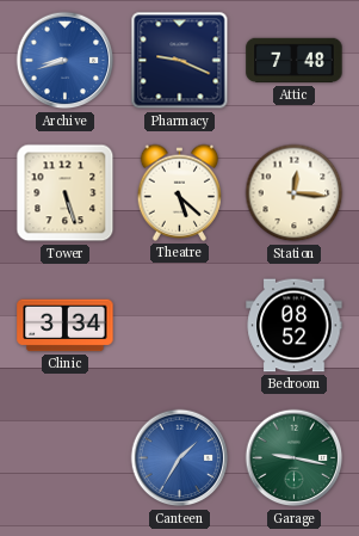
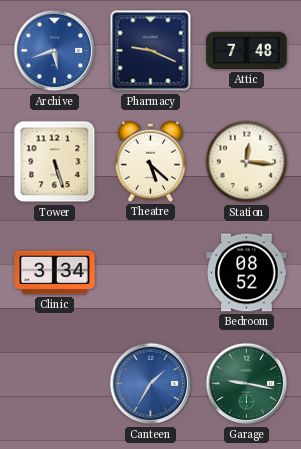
Archive: 8:42 -> 5:42 (55, 51)
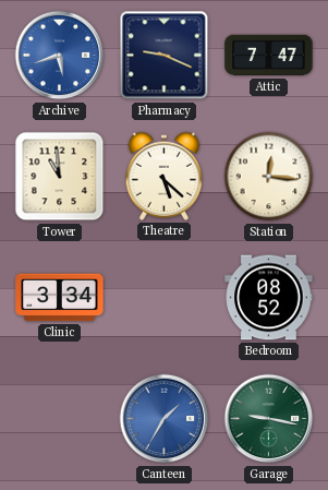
Attic: 7:48 -> 7:47 (269, 56)
Tower: 5:27 -> 10:59 (60, 177)
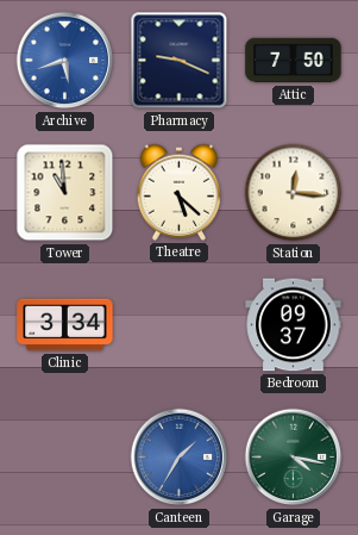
Attic: 7:47 -> 7:50 (294, 61)
Bedroom: 08:52 -> 09:37 (294, 325)
Garage: 9:17 -> 4:17 (294, 458)
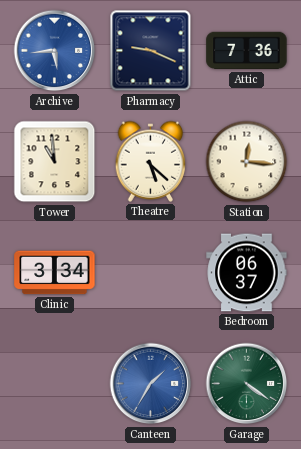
Archive: 5:42 -> 5:44 (55, 51)
Attic: 7:50 -> 7:36 (247, 51)
Bedroom: 09:37 -> 06:37 (247, 273)
Garage: 4:17 -> 4:21 (247, 384)
